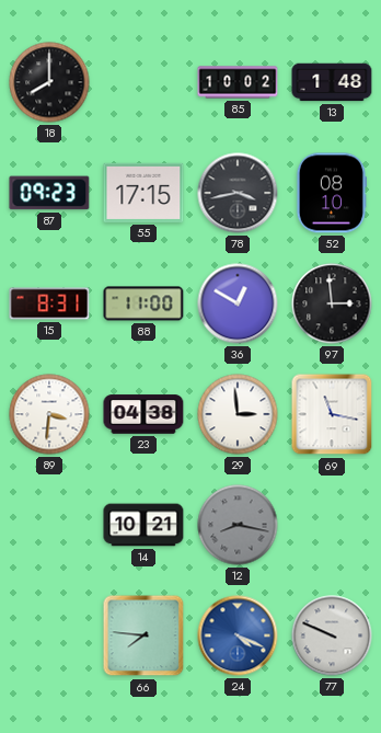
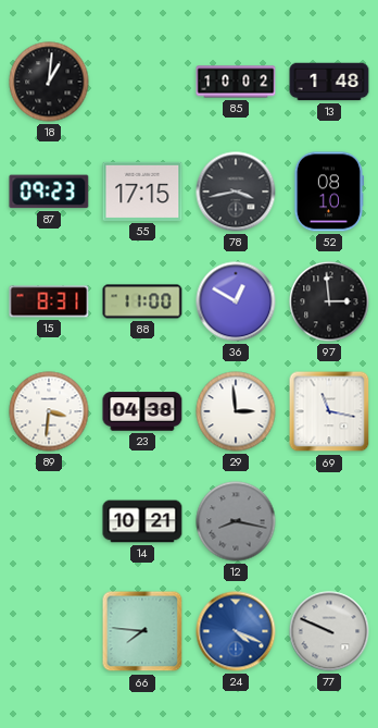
18: 8:00 -> 1:01 (49, 82)
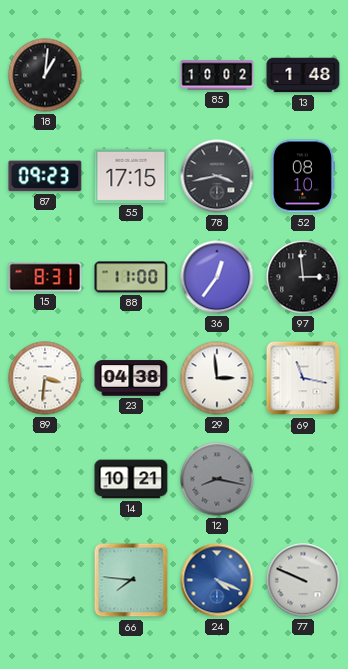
36: 12:50 -> 12:36 (217, 277)
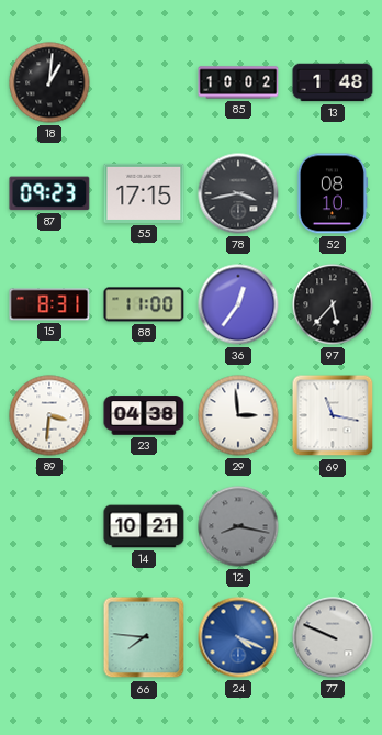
97: 2:59 -> 5:37 (333, 304)
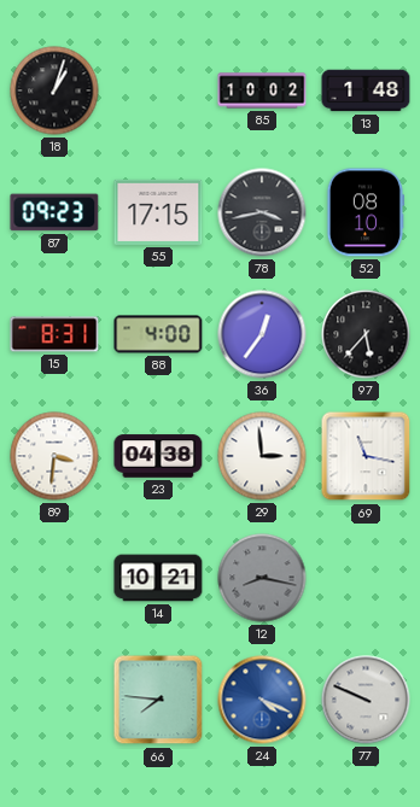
18: 1:01 -> 1:03 (54, 90)
88: 11:00 -> 4:00 (158, 334)
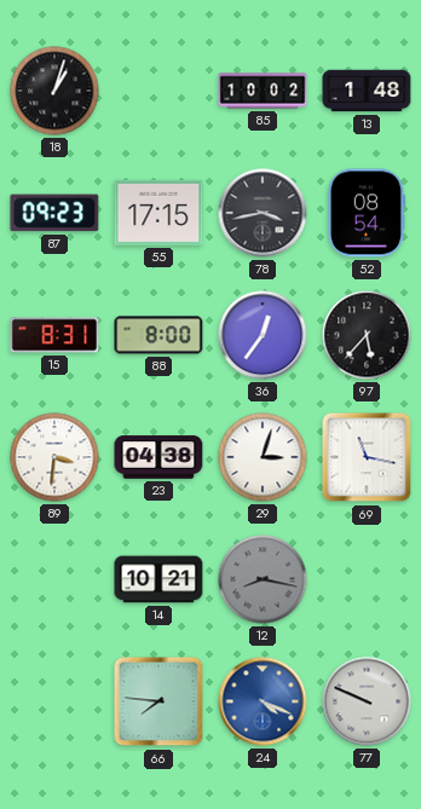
52: 08:10 -> 08:54 (365, 213)
88: 4:00 -> 8:00 (158, 335)
29: 2:59 -> 3:03 (263, 457)
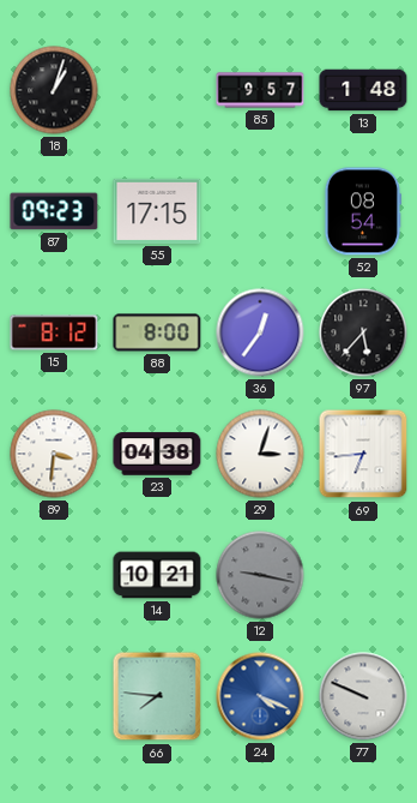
85: 10:02 -> 9:57 (260, 90)
78: 3:43 -> none (263, 213)
15: 8:31 -> 8:12 (54, 332)
69: 11:17 -> 6:44 (363, 454)
12: 8:17 -> 9:17 (260, 575)
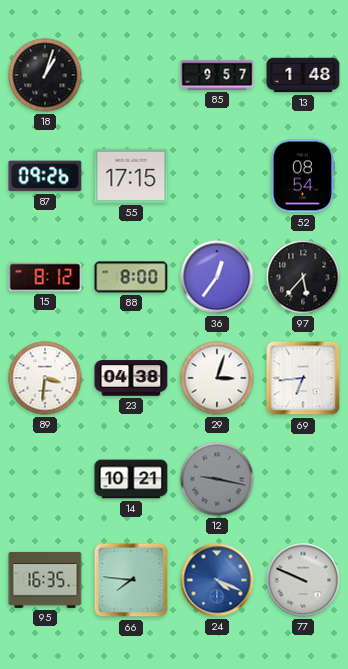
87: 09:23 -> 09:26 (45, 176)
95: none -> 16:35 (45, 580)
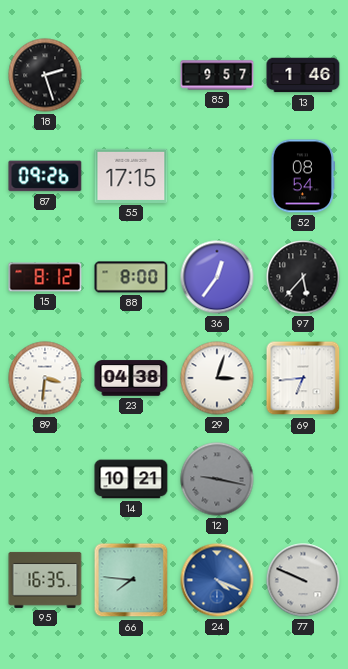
18: 1:03 -> 2:27 (45, 75)
13: 1:48 -> 1:46 (303, 75)
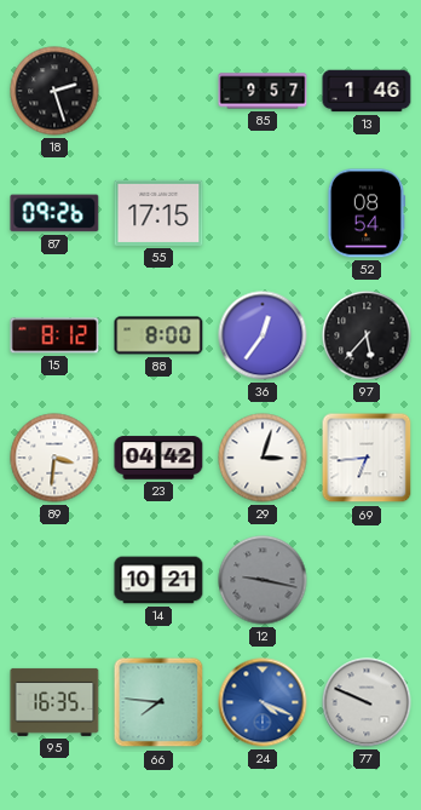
23: 04:38 -> 04:42 (158, 458)
